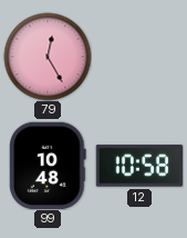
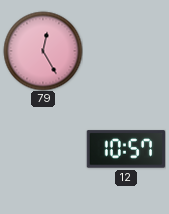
99: 10:48 -> none (49, 166)
12: 10:58 -> 10:57 (126, 149)
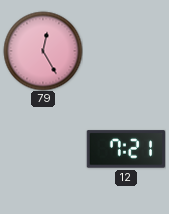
12: 10:57 -> 7:21 (126, 149)
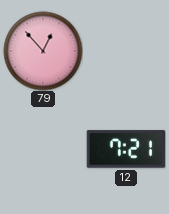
79: 12:25 -> 12:53 (43, 51)
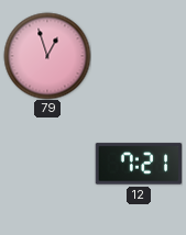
79: 12:53 -> 12:57 (47, 56)
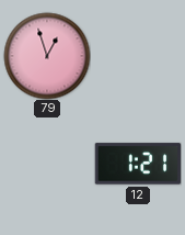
12: 7:21 -> 1:21 (138, 164)
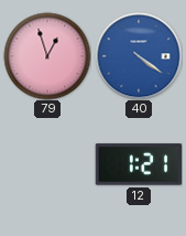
40: none -> 4:21 (139, 56)
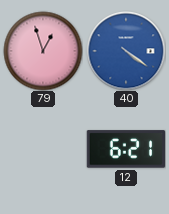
12: 1:21 -> 6:21 (126, 149)
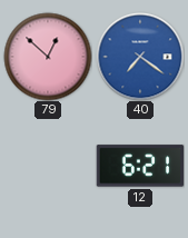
79: 12:57 -> 12:52 (48, 57)
40: 4:21 -> 7:21 (140, 57)
